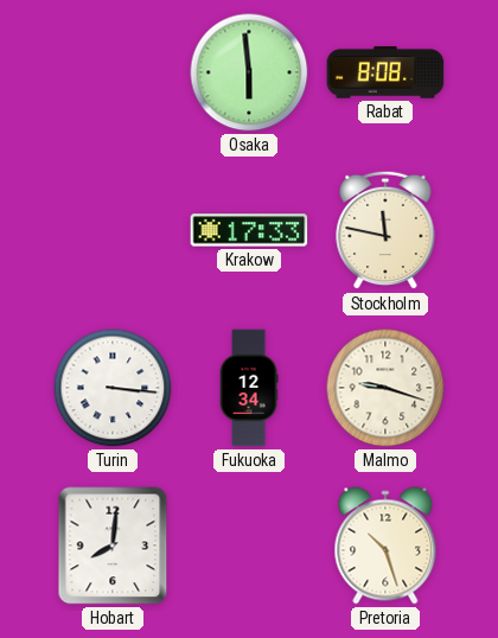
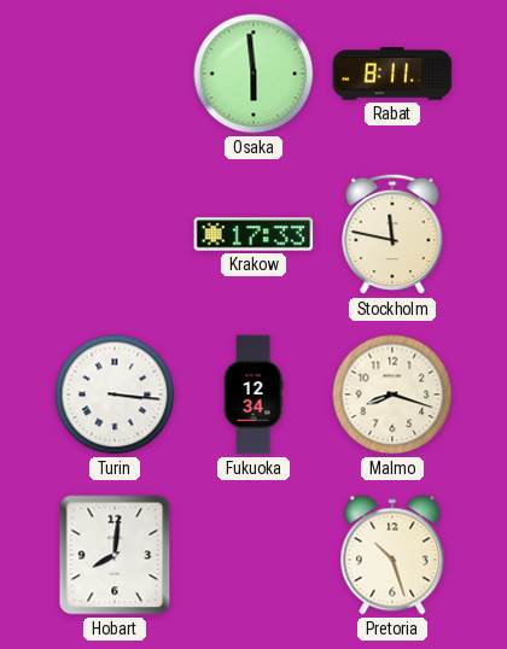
Rabat: 8:08 -> 8:11 (392, 74)
Malmo: 9:18 -> 8:18 (392, 394)
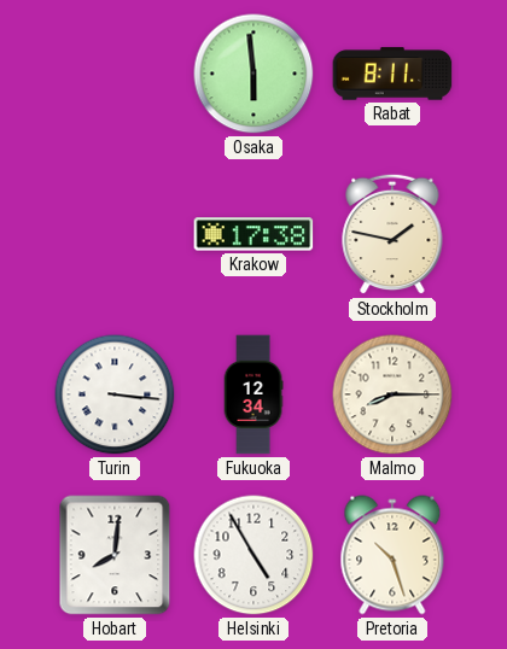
Krakow: 17:33 -> 17:38 (253, 234)
Stockholm: 11:47 -> 1:47 (392, 234)
Malmo: 8:18 -> 8:15 (392, 394)
Helsinki: none -> 4:55 (253, 555)
